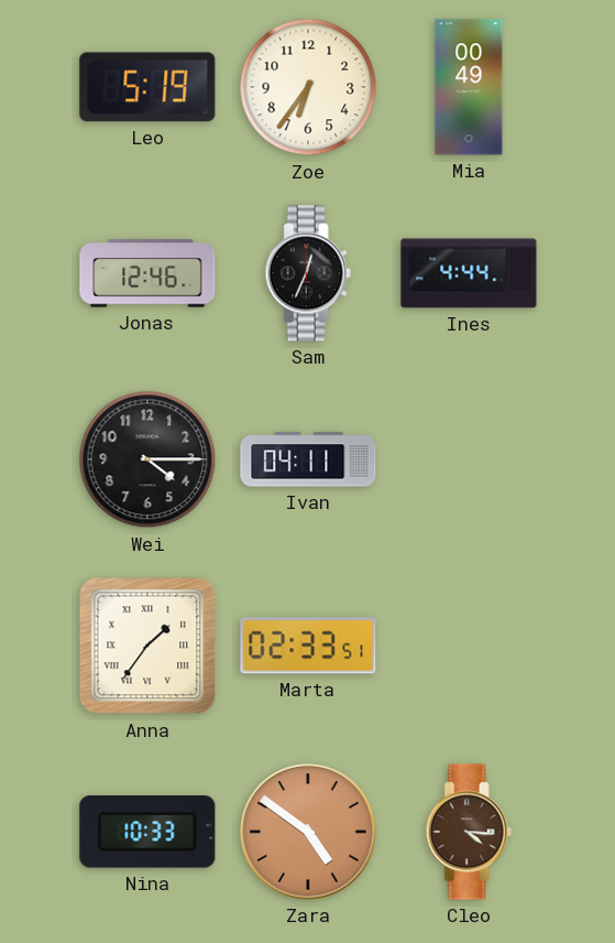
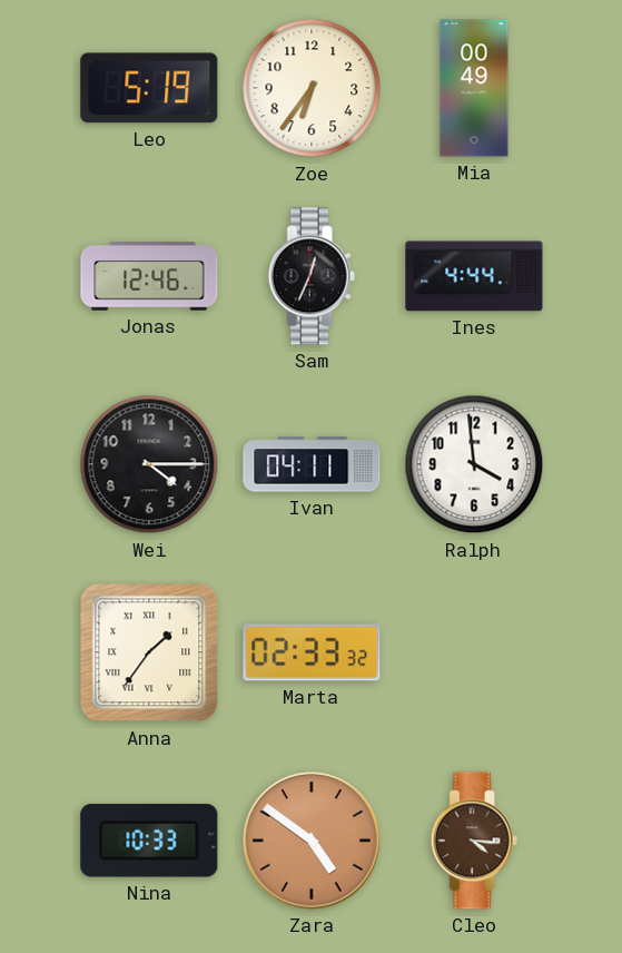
Ralph: none -> 3:59 (474, 464)
Marta: 02:33:51 -> 02:33:32 (312, 652)
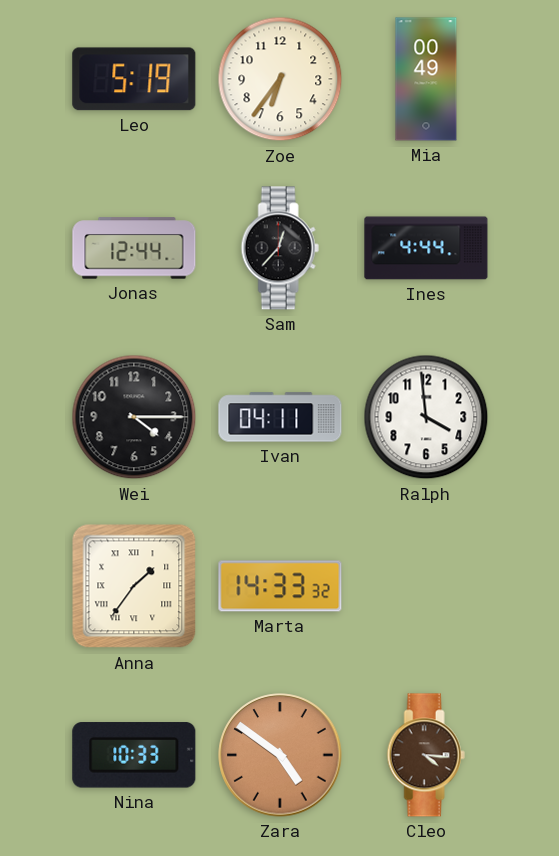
Jonas: 12:46 -> 12:44 (134, 248)
Sam: 12:34 -> 12:37 (280, 248)
Marta: 02:33 -> 14:33 (280, 586)
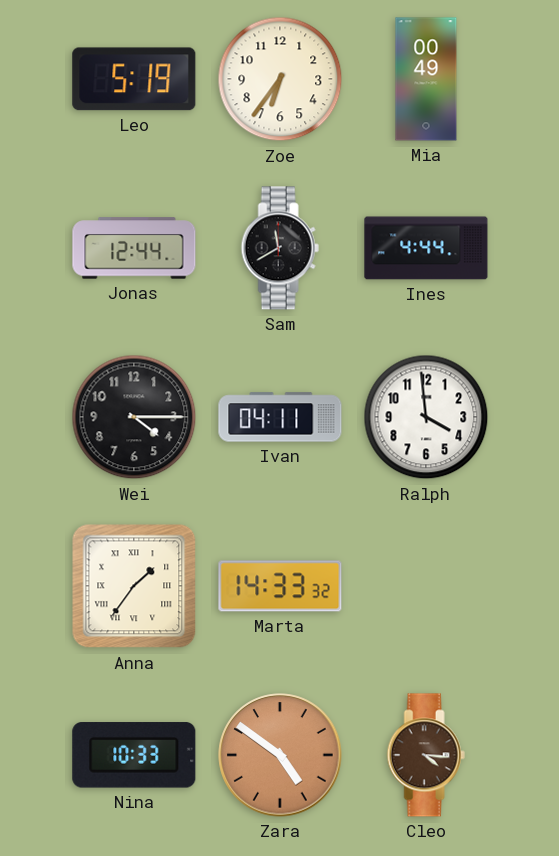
Sam: 12:37 -> 11:40 (280, 248)
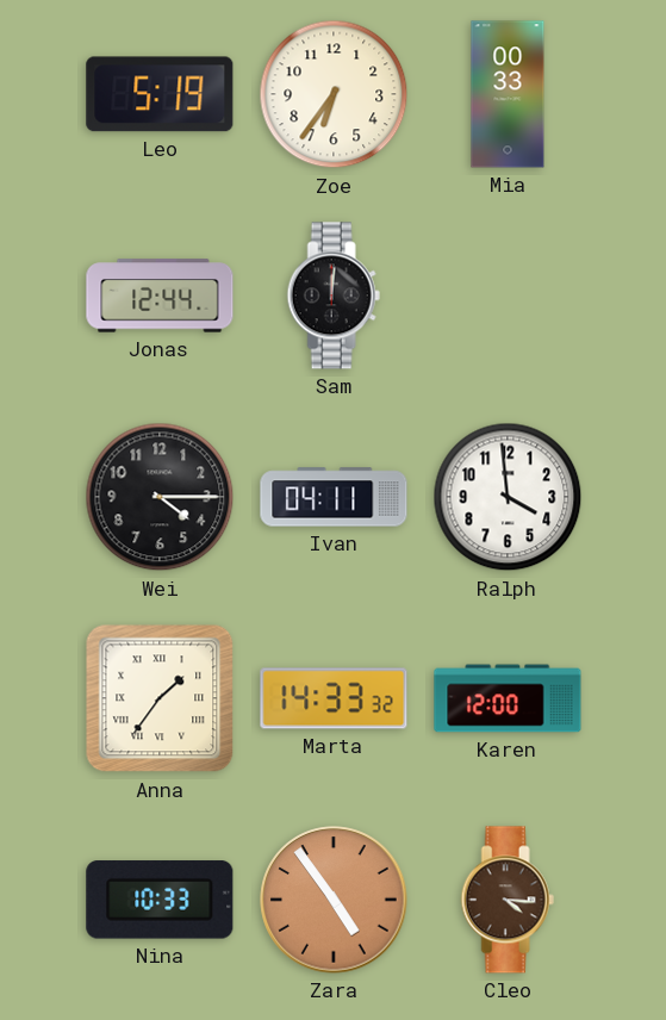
Mia: 00:49 -> 00:33 (508, 94)
Sam: 11:40 -> 12:01 (334, 296)
Ines: 4:44 -> none (426, 248)
Karen: none -> 12:00 (508, 698)
Zara: 4:51 -> 4:54 (334, 900)
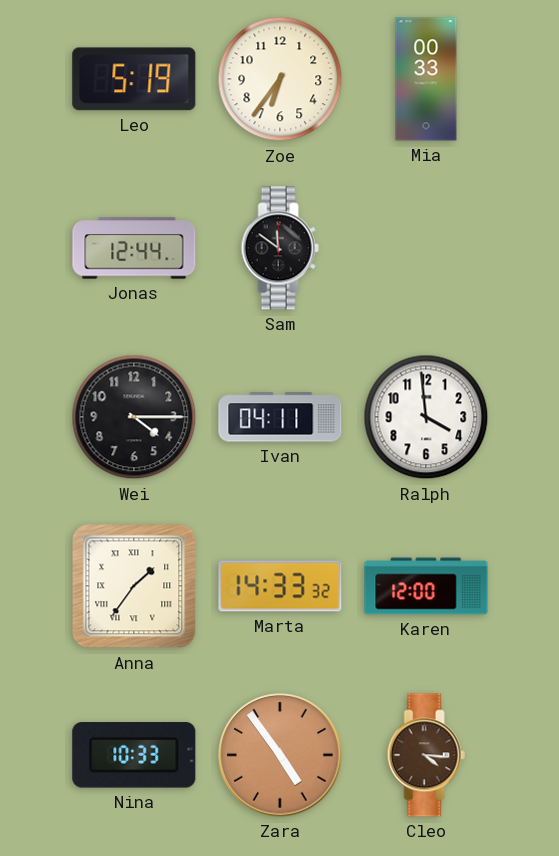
Sam: 12:01 -> 11:51 (280, 248)
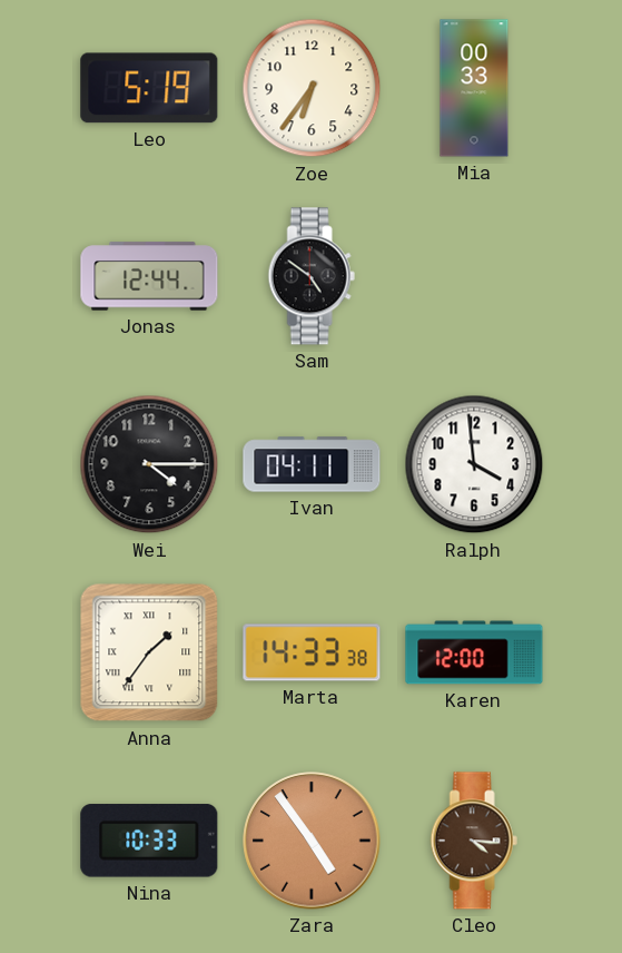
Sam: 11:51 -> 4:51 (312, 276)
Marta: 14:33:32 -> 14:33:38 (312, 652)
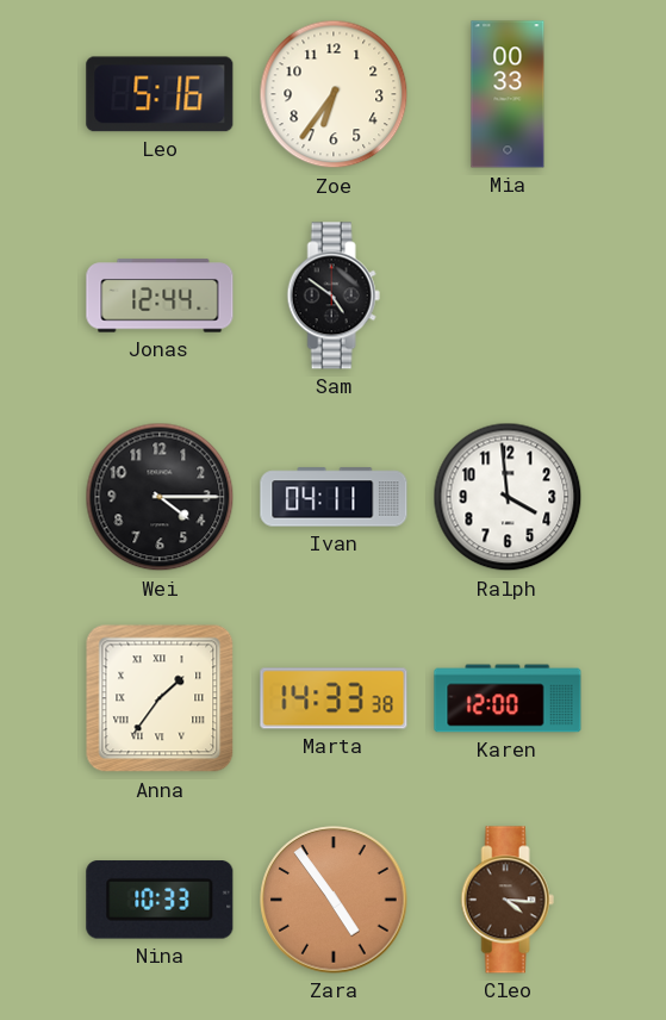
Leo: 5:19 -> 5:16 (160, 94)
